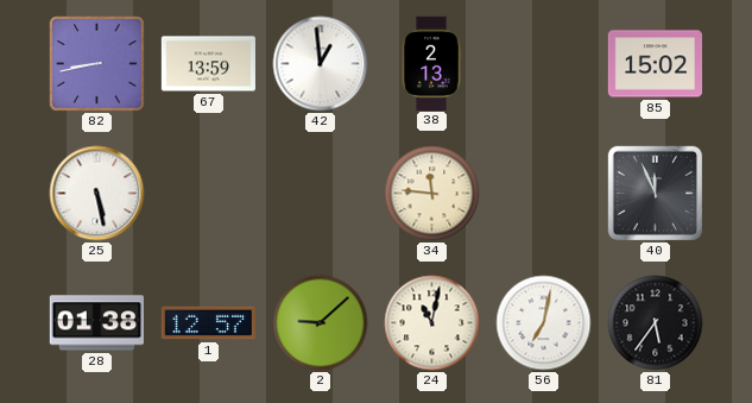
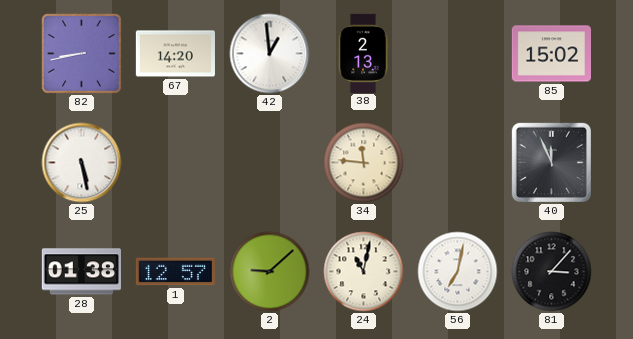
67: 13:59 -> 14:20 (175, 54)
81: 5:36 -> 3:07 (552, 272)
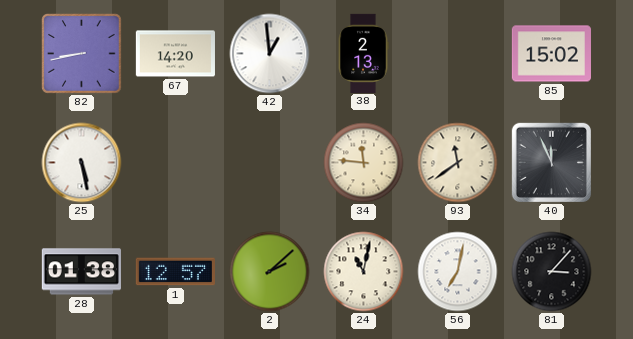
93: none -> 11:39 (458, 163)
2: 9:08 -> 2:08 (270, 272)
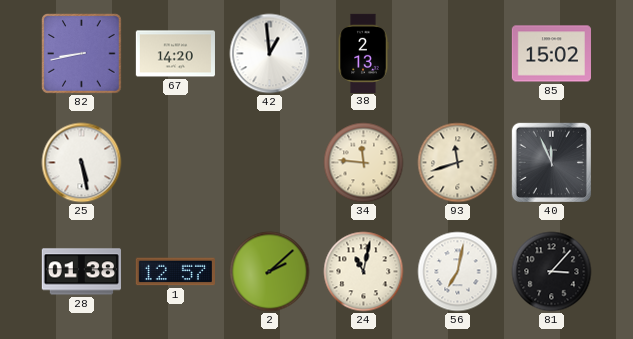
93: 11:39 -> 11:42 (458, 163)
